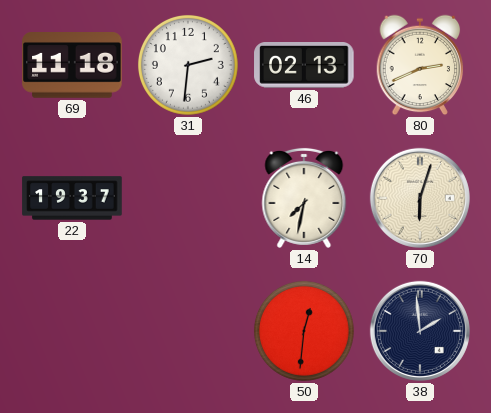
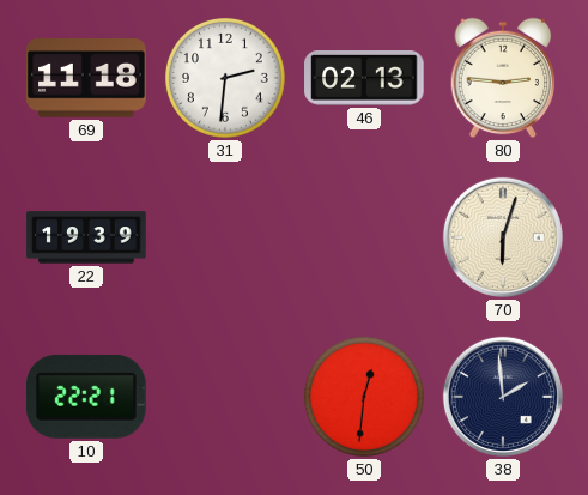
80: 2:41 -> 2:46 (503, 78)
22: 19:37 -> 19:39 (86, 237)
14: 7:32 -> none (304, 198)
10: none -> 22:21 (87, 397)
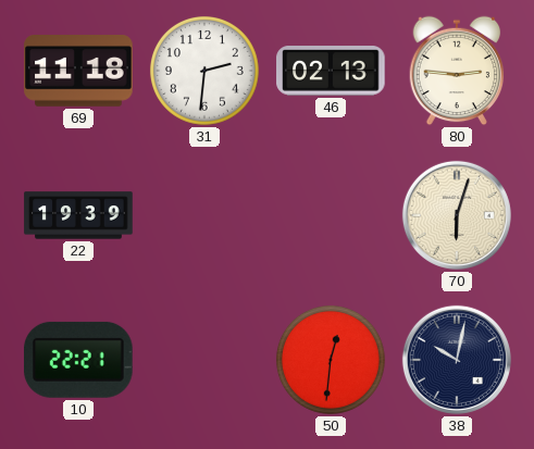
38: 1:59 -> 10:02 (457, 360)
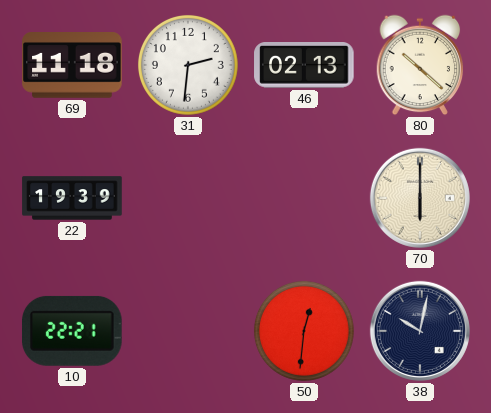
80: 2:46 -> 10:22 (420, 65)
70: 6:03 -> 6:00 (420, 198)
